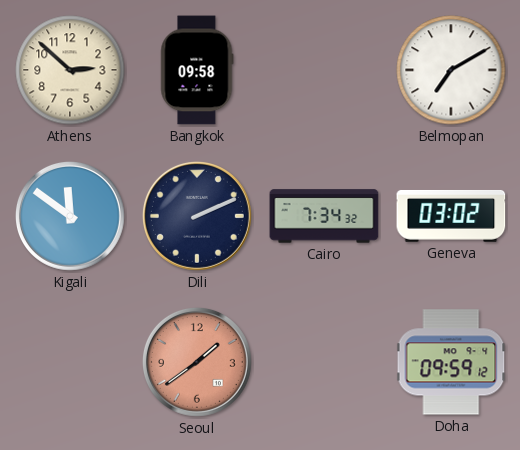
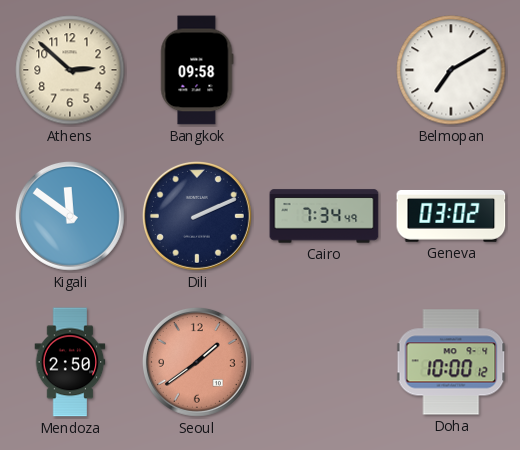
Cairo: 7:34:32 -> 7:34:49 (324, 216)
Mendoza: none -> 2:50 (70, 362)
Doha: 09:59 -> 10:00 (451, 362)
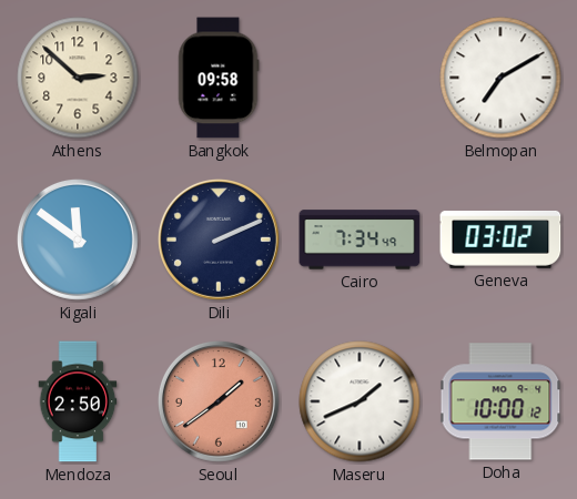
Maseru: none -> 1:41 (360, 401)
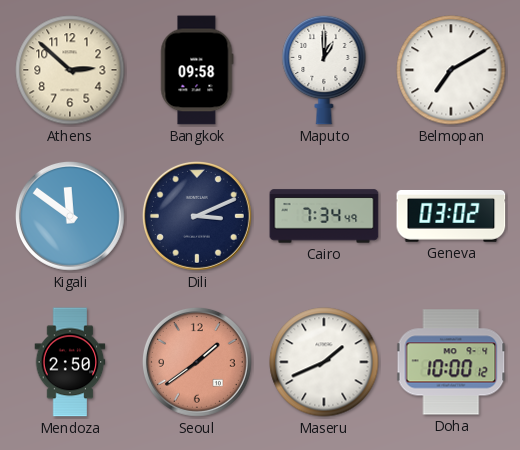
Maputo: none -> 1:00 (324, 70)
Dili: 2:11 -> 3:11 (197, 216)
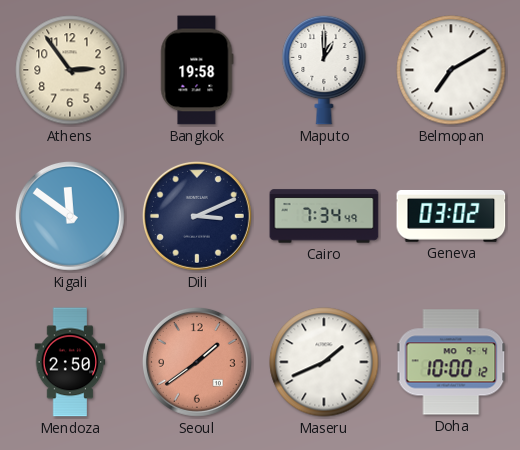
Athens: 2:52 -> 2:54 (70, 70)
Bangkok: 09:58 -> 19:58 (197, 70)
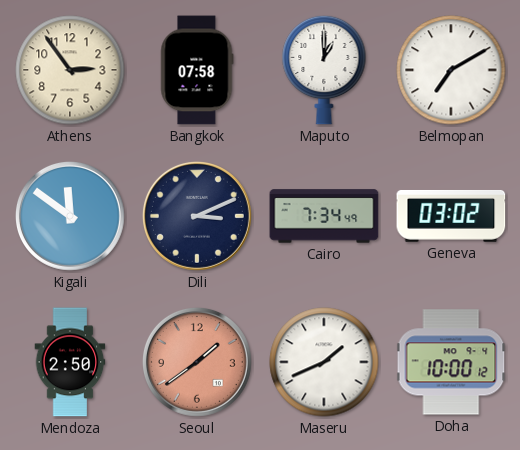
Bangkok: 19:58 -> 07:58 (197, 70)
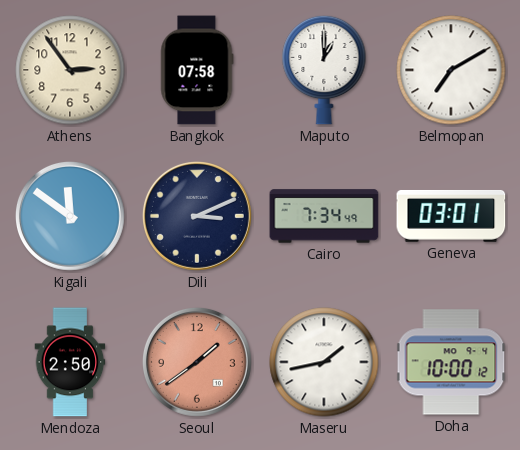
Geneva: 03:02 -> 03:01 (451, 216)
Maseru: 1:41 -> 1:43 (324, 362)
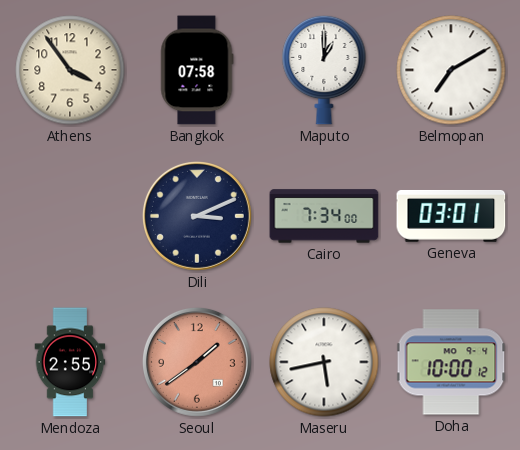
Athens: 2:54 -> 3:54 (70, 70)
Kigali: 11:51 -> none (70, 216)
Cairo: 7:34:49 -> 7:34:00 (324, 216)
Mendoza: 2:50 -> 2:55 (70, 362)
Maseru: 1:43 -> 5:43 (324, 362)
